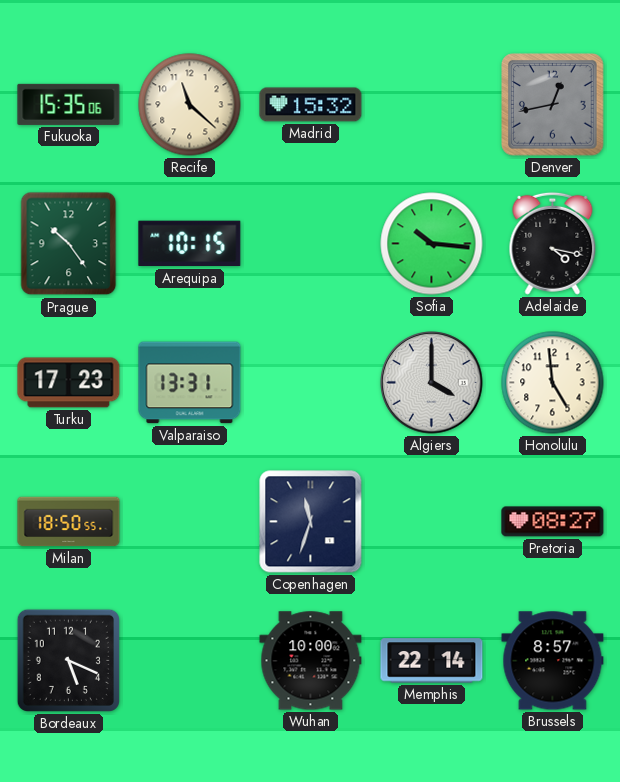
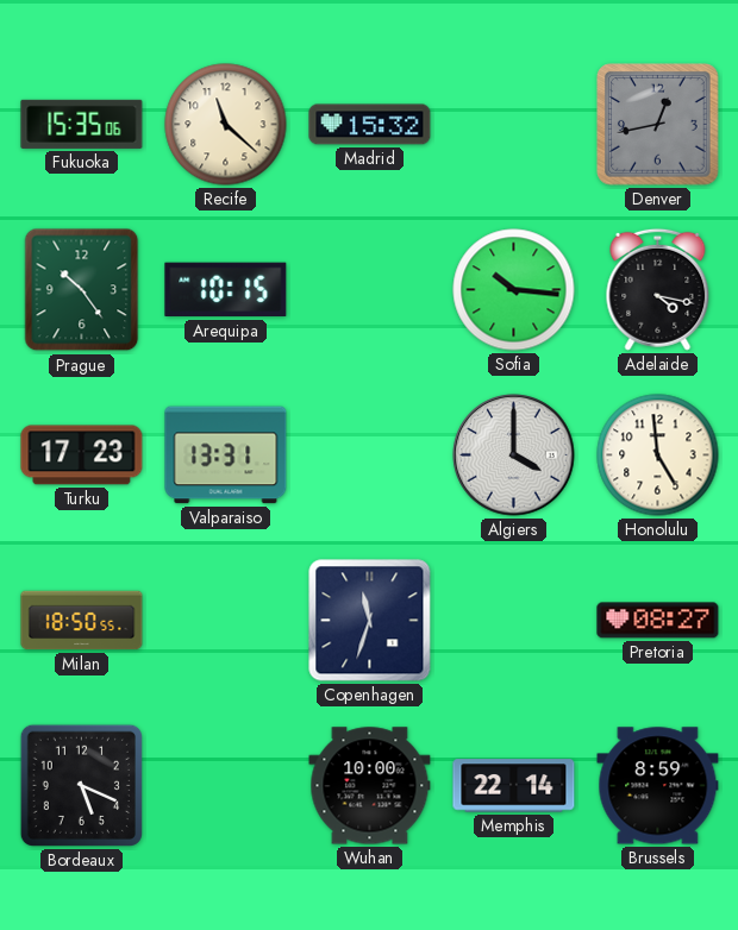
Brussels: 8:57 -> 8:59 (658, 786)
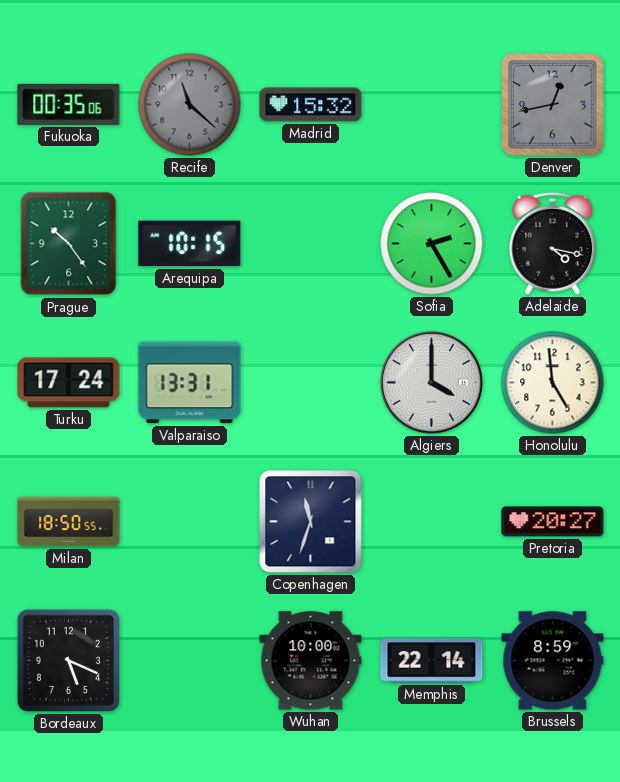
Fukuoka: 15:35 -> 00:35 (69, 104)
Recife dial: cream -> grey (190, 105)
Sofia: 10:16 -> 2:25 (432, 244)
Turku: 17:23 -> 17:24 (69, 383)
Pretoria: 08:27 -> 20:27 (553, 522)
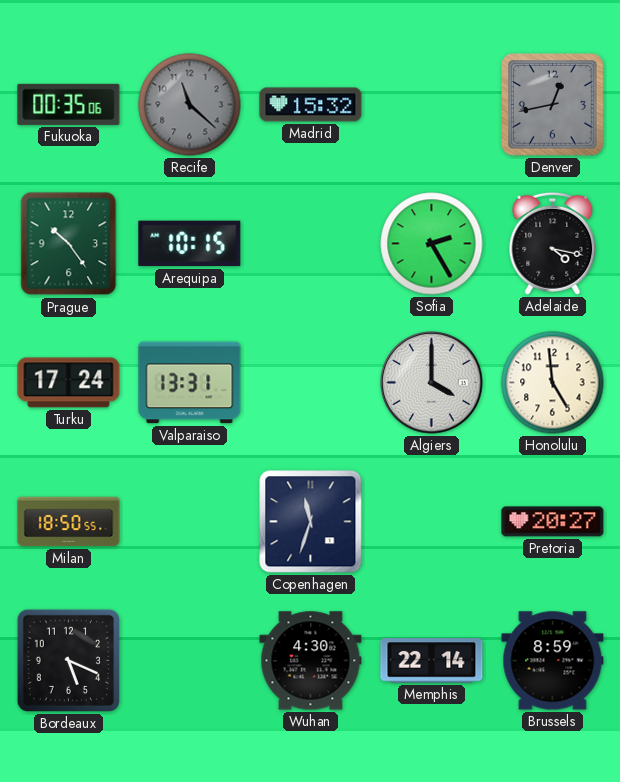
Wuhan: 10:00 -> 4:30 (311, 661)
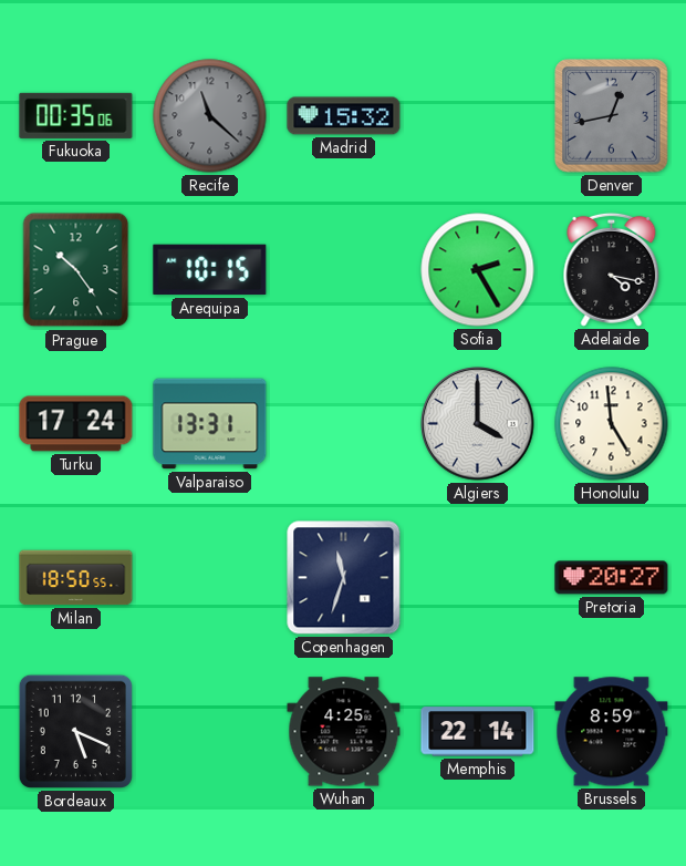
Wuhan: 4:30 -> 4:25 (344, 732)
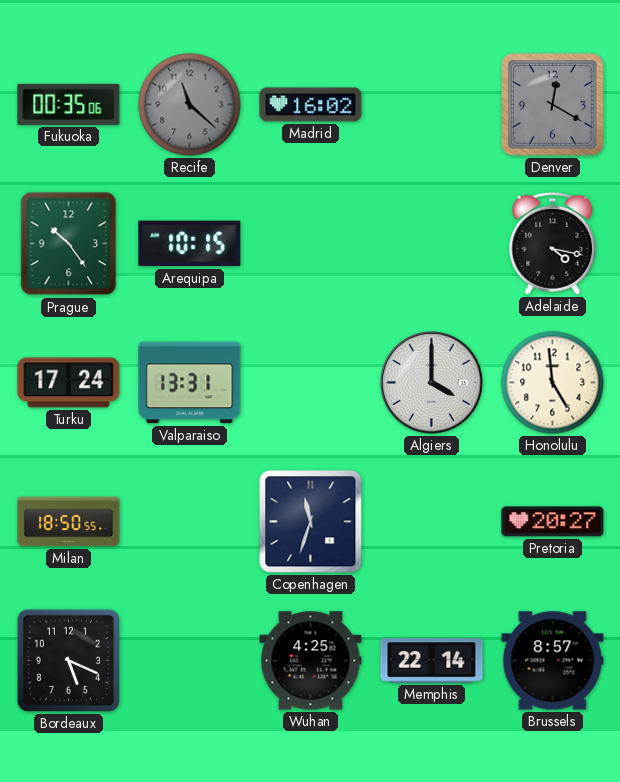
Madrid: 15:32 -> 16:02 (311, 105)
Denver: 12:43 -> 12:20 (553, 105)
Sofia: 2:25 -> none (478, 270)
Brussels: 8:59 -> 8:57 (553, 661)
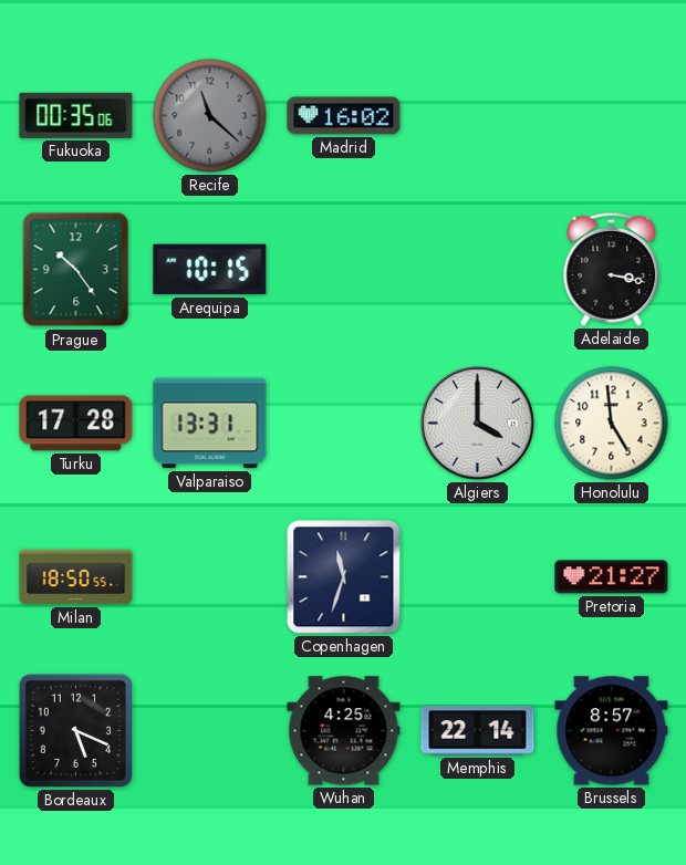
Denver: 12:20 -> none (553, 105)
Adelaide: 4:17 -> 3:17 (612, 269)
Turku: 17:24 -> 17:28 (76, 424)
Pretoria: 20:27 -> 21:27 (612, 577)
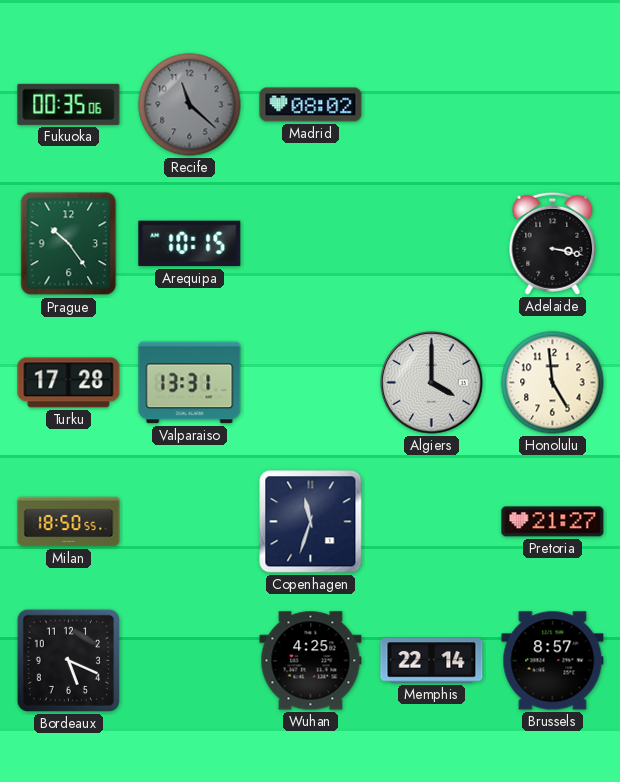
Madrid: 16:02 -> 08:02 (311, 105)
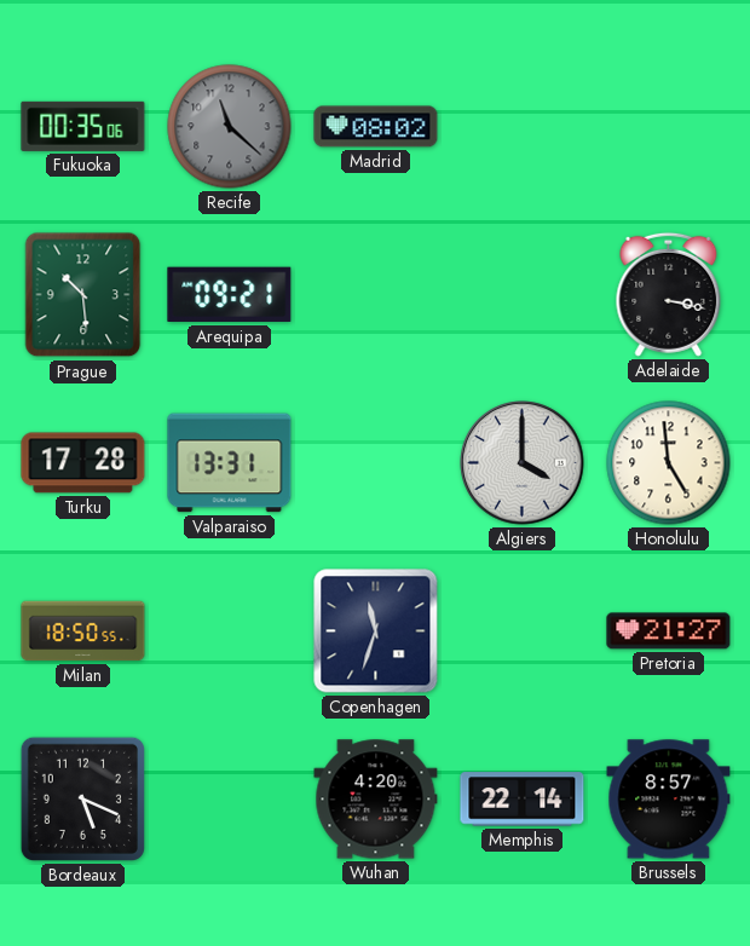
Prague: 10:24 -> 10:29 (83, 295)
Arequipa: 10:15 -> 09:21 (230, 295)
Wuhan: 4:25 -> 4:20 (376, 800)
